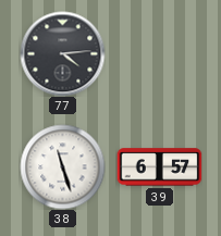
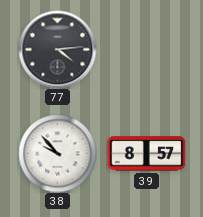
38: 11:27 -> 9:53 (57, 153)
39: 6:57 -> 8:57 (146, 154)
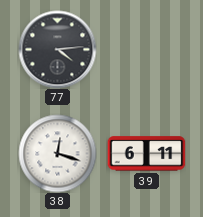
38: 9:53 -> 12:18 (57, 153)
39: 8:57 -> 6:11 (146, 154)
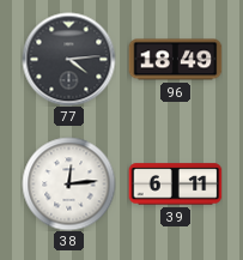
96: none -> 18:49 (175, 60)
38: 12:18 -> 12:14 (68, 183)
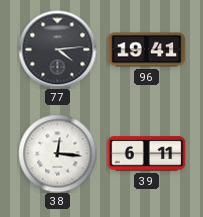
96: 18:49 -> 19:41 (146, 50)
38: 12:14 -> 12:16 (57, 153)
